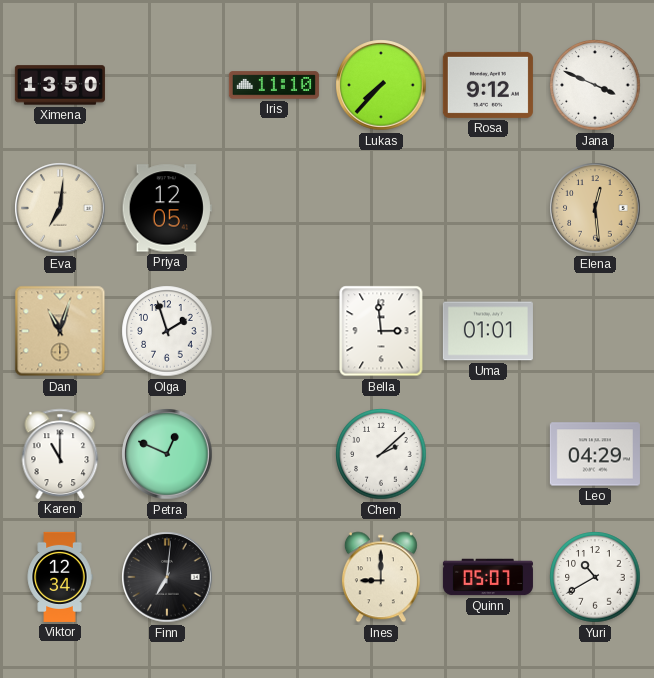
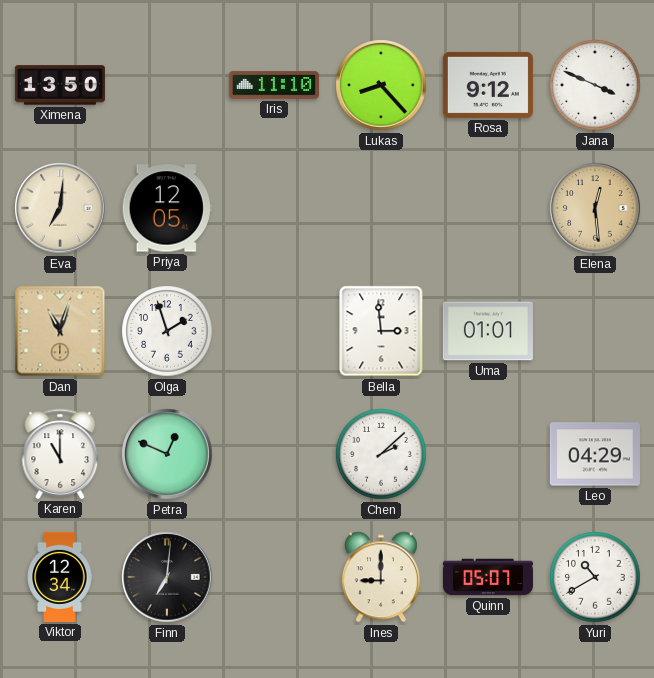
Lukas: 7:37 -> 8:23 (381, 85)
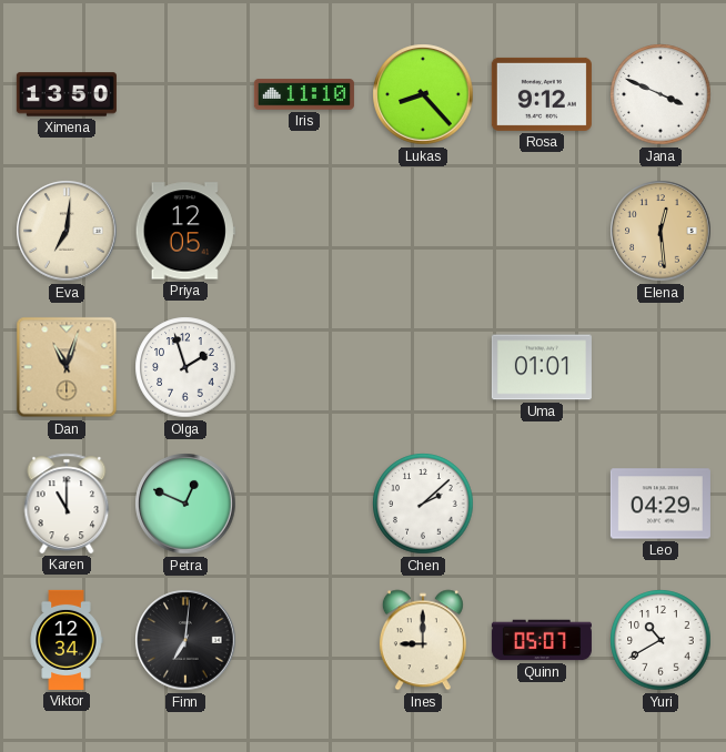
Bella: 2:59 -> none (381, 331)
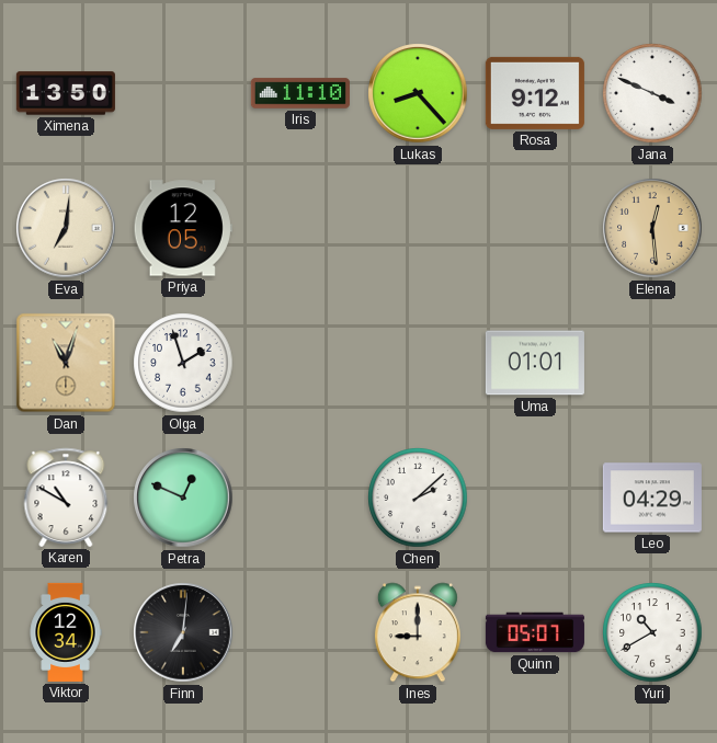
Karen: 11:00 -> 10:50 (66, 498)
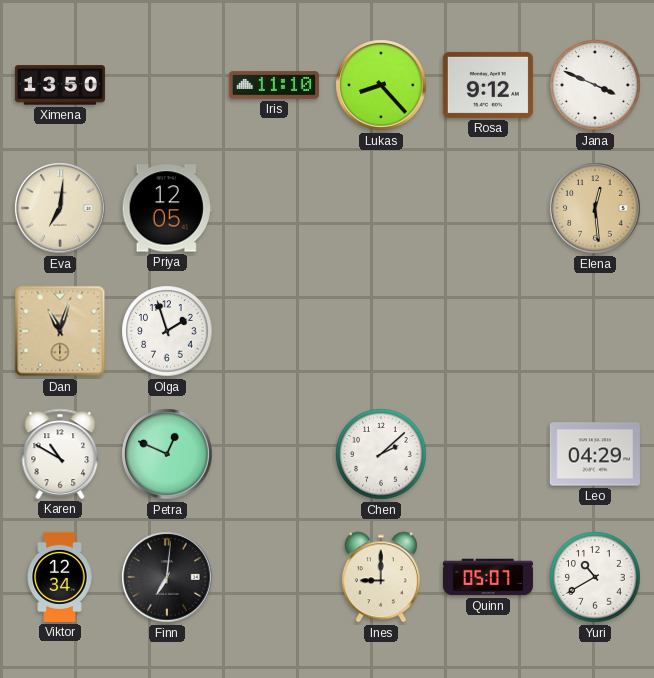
Uma: 01:01 -> none (535, 363)
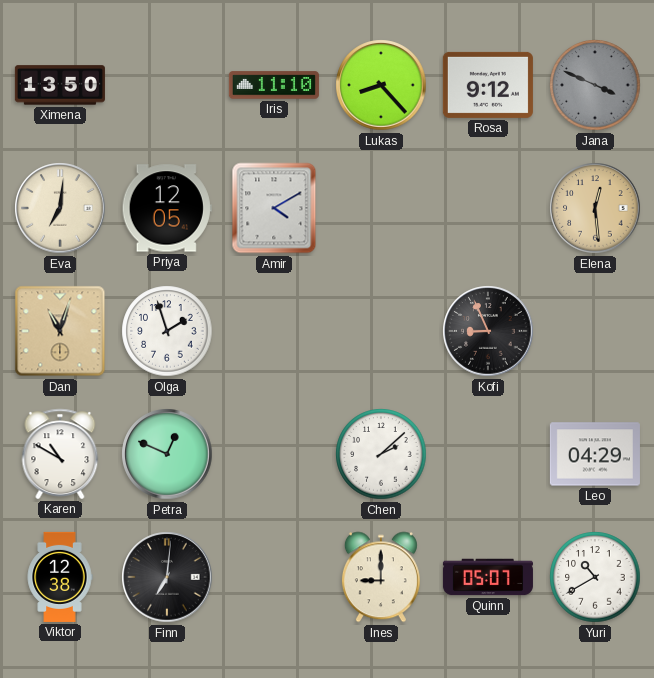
Jana dial: white -> grey (595, 85)
Amir: none -> 4:10 (274, 208)
Kofi: none -> 8:56 (488, 331)
Viktor: 12:34 -> 12:38 (60, 577)
